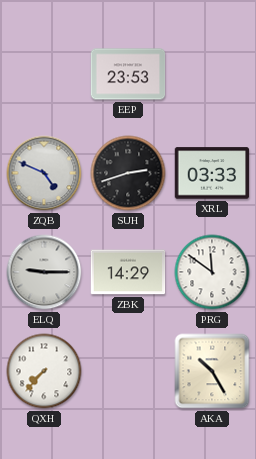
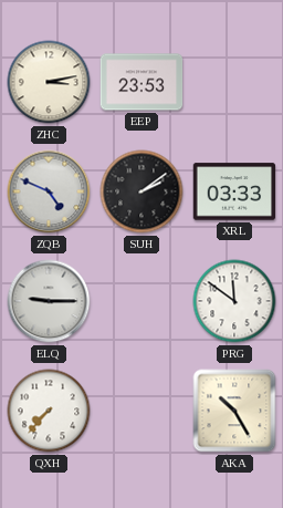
ZHC: none -> 3:13 (49, 82)
SUH: 2:42 -> 2:09 (141, 191)
ZBK: 14:29 -> none (128, 272)
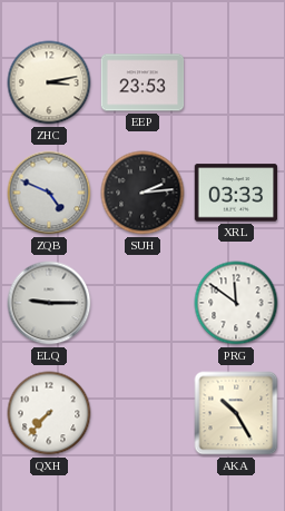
SUH: 2:09 -> 2:14 (142, 193)
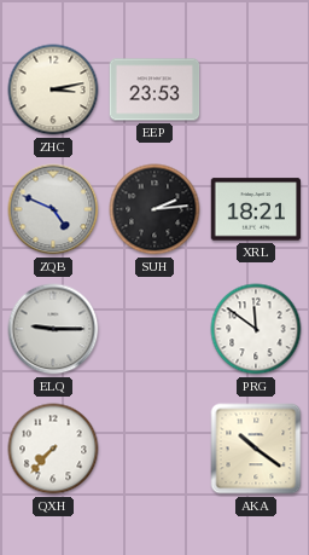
XRL: 03:33 -> 18:21 (256, 209)
AKA: 10:25 -> 10:21 (256, 449)
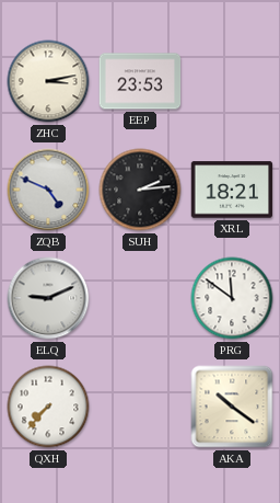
ELQ: 9:15 -> 9:11 (48, 298)
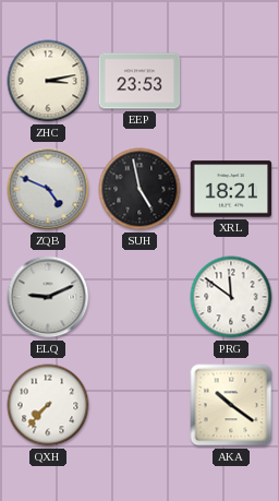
SUH: 2:14 -> 4:58 (139, 189)
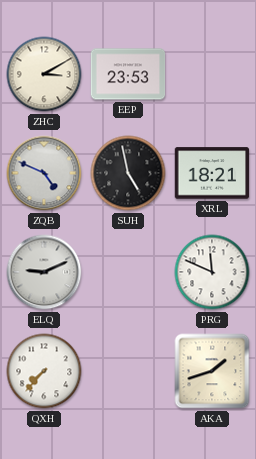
ZHC: 3:13 -> 3:10 (44, 74)
PRG: 11:51 -> 11:49 (212, 272)
AKA: 10:21 -> 1:42 (212, 371)
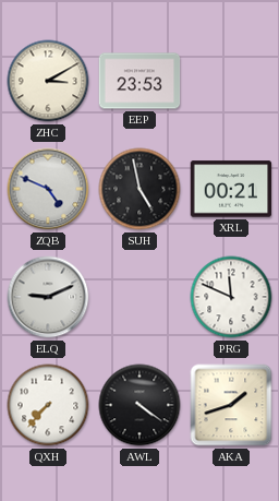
XRL: 18:21 -> 00:21 (231, 189)
AWL: none -> 4:21 (139, 405)
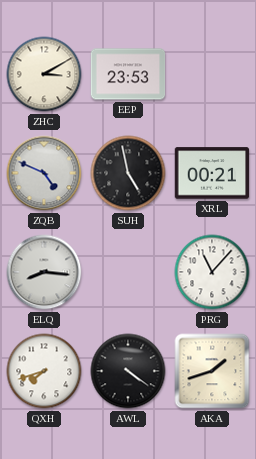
ELQ: 9:11 -> 8:16 (44, 272)
PRG: 11:49 -> 11:07 (212, 272)
QXH: 7:37 -> 7:42 (44, 371)
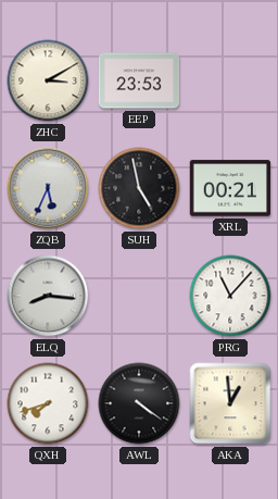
ZQB: 4:49 -> 5:34 (48, 188)
AKA: 1:42 -> 12:59 (230, 403)
